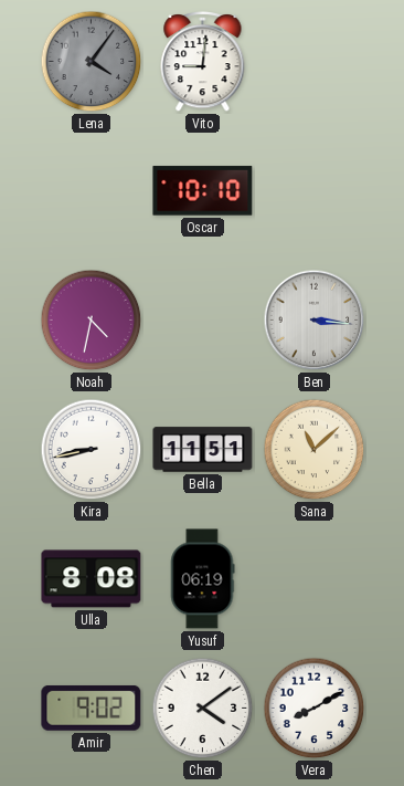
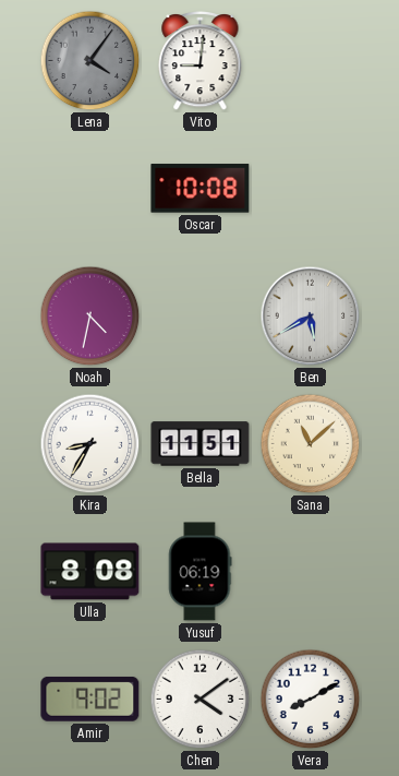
Oscar: 10:10 -> 10:08 (201, 189)
Ben: 3:16 -> 5:40 (311, 317)
Kira: 8:43 -> 8:35 (90, 444)
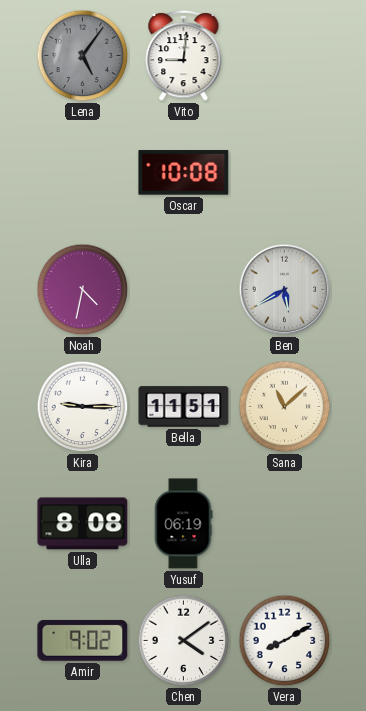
Lena: 4:06 -> 5:06 (83, 56)
Kira: 8:35 -> 9:15 (83, 407)
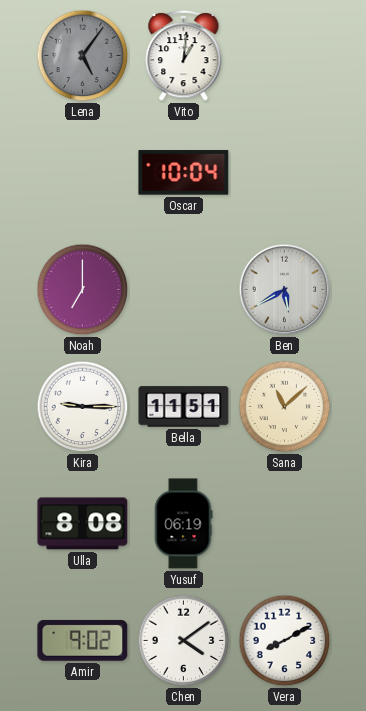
Vito: 9:01 -> 1:01 (184, 55)
Oscar: 10:08 -> 10:04 (184, 173)
Noah: 4:32 -> 7:00 (83, 290)
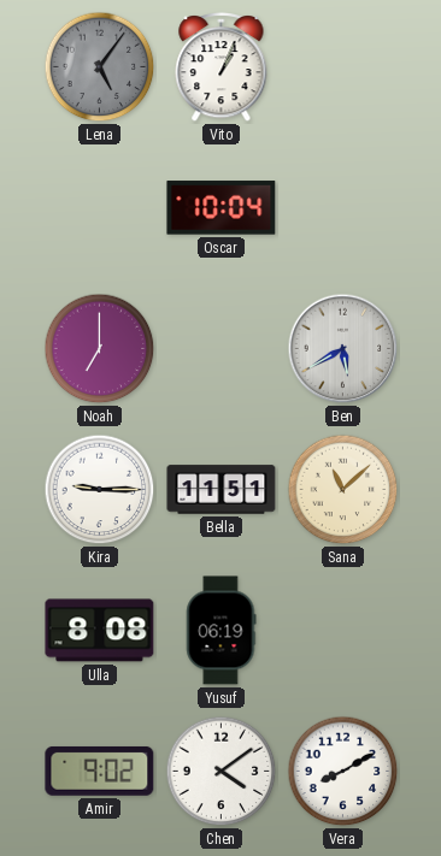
Vito: 1:01 -> 1:04 (222, 66)
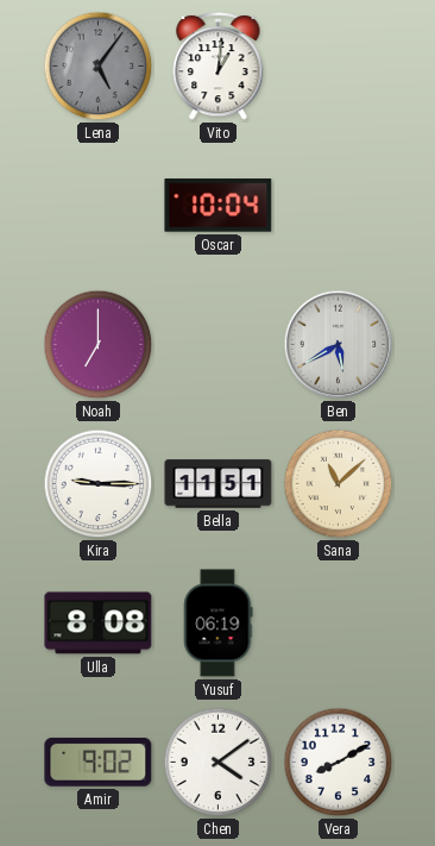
Vito: 1:04 -> 1:01 (219, 65)
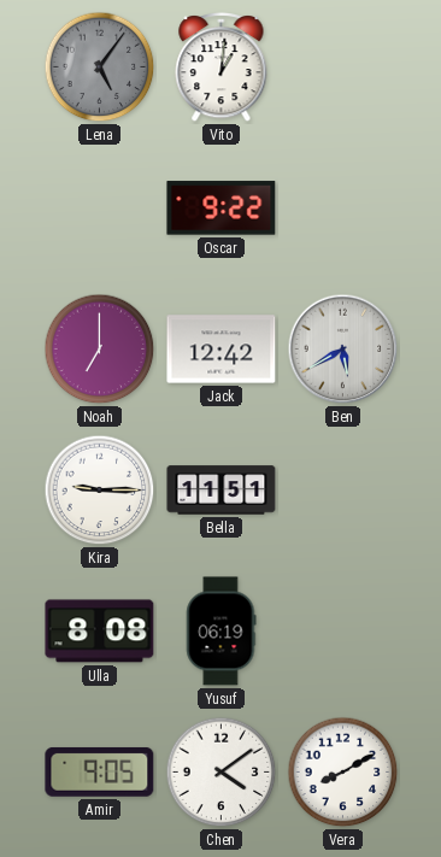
Oscar: 10:04 -> 9:22 (222, 209)
Jack: none -> 12:42 (222, 350)
Sana: 11:08 -> none (339, 484)
Amir: 9:02 -> 9:05 (100, 771)
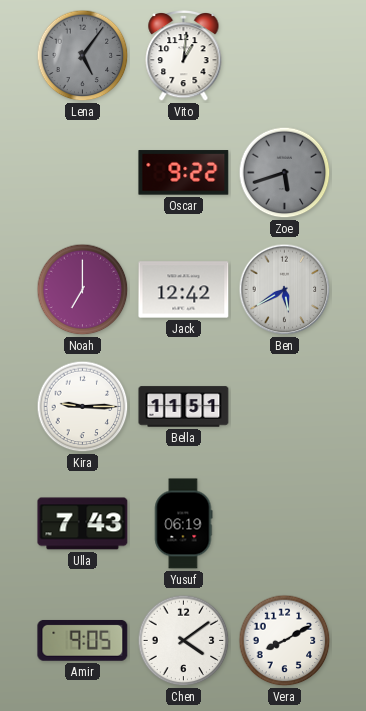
Zoe: none -> 5:42 (285, 173)
Ulla: 8:08 -> 7:43 (83, 524)
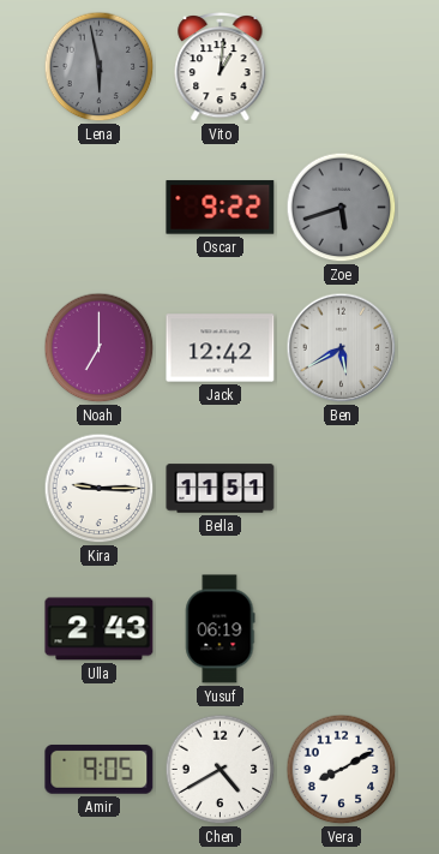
Lena: 5:06 -> 5:58 (100, 67)
Ulla: 7:43 -> 2:43 (100, 629)
Chen: 4:09 -> 4:40 (221, 770)
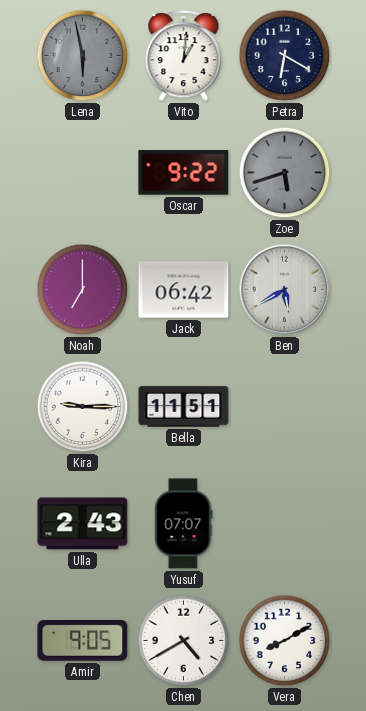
Petra: none -> 6:20 (285, 56)
Jack: 12:42 -> 06:42 (184, 290)
Yusuf: 06:19 -> 07:07 (183, 524)
